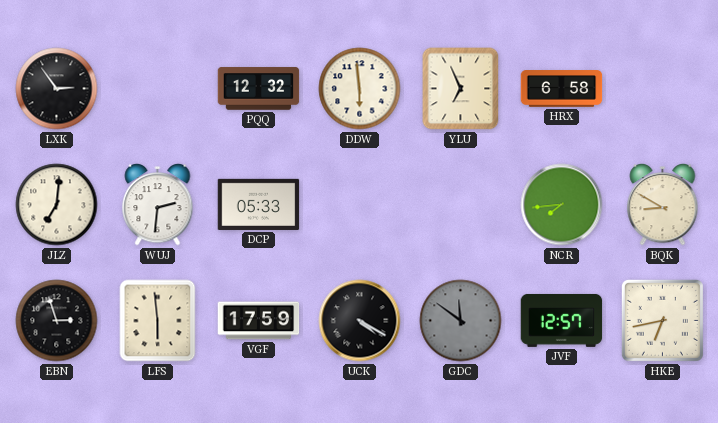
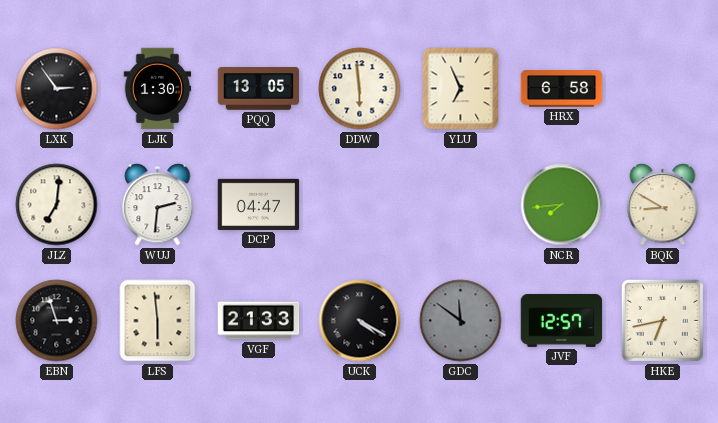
LJK: none -> 1:30 (158, 89)
PQQ: 12:32 -> 13:05 (259, 89)
DCP: 05:33 -> 04:47 (259, 204)
VGF: 17:59 -> 21:33 (259, 321)
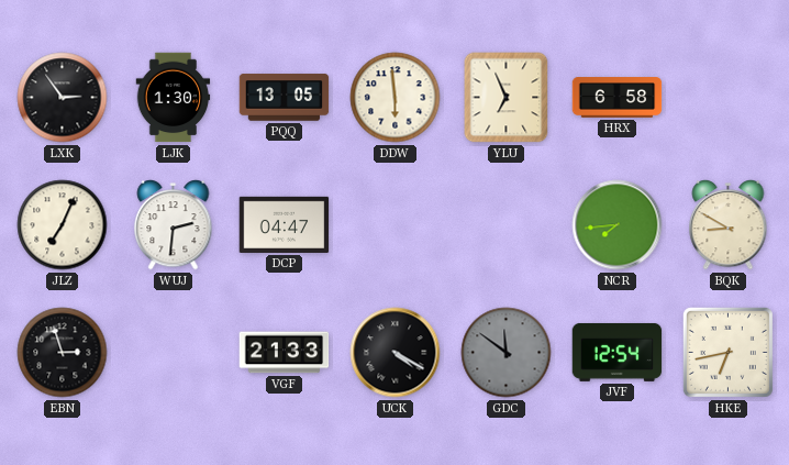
JLZ: 7:01 -> 7:04 (63, 225)
LFS: 5:59 -> none (158, 321)
JVF: 12:57 -> 12:54 (618, 352)
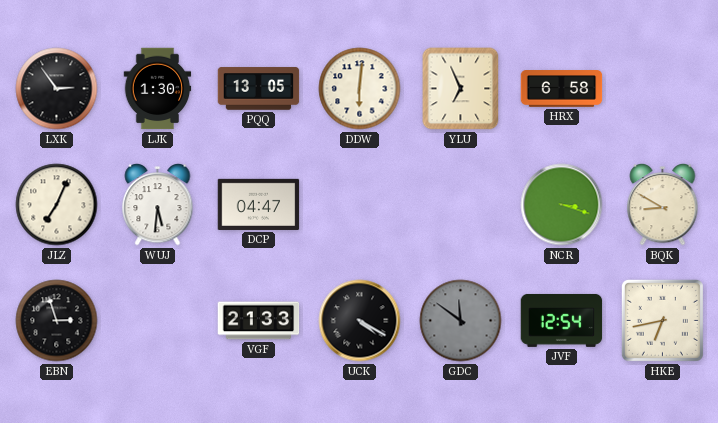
DDW: 5:59 -> 6:01 (360, 89)
WUJ: 2:31 -> 5:31 (158, 205)
NCR: 7:44 -> 3:18 (562, 205)
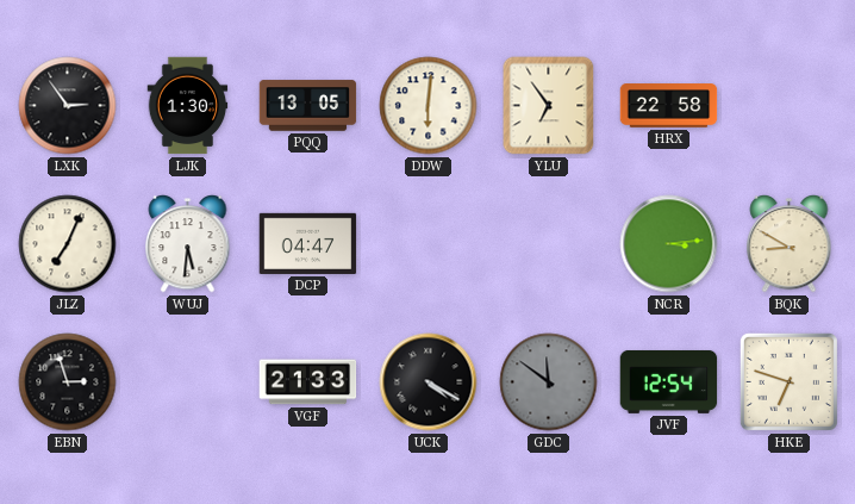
YLU: 6:56 -> 6:54 (549, 106)
HRX: 6:58 -> 22:58 (669, 106)
NCR: 3:18 -> 3:14 (669, 244)
HKE: 6:43 -> 6:48 (788, 381)
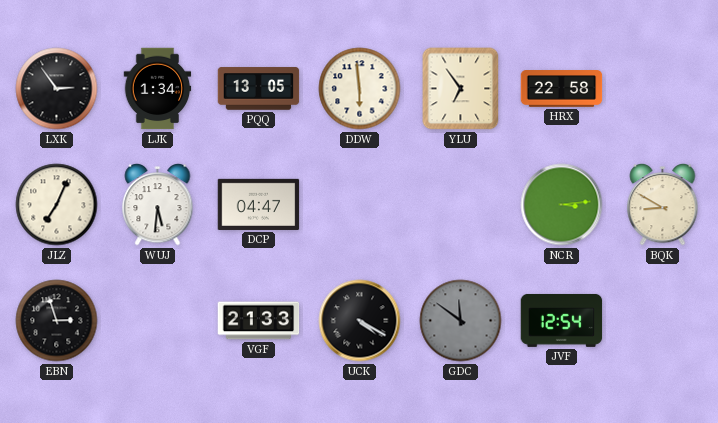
LJK: 1:30 -> 1:34 (158, 89)
DDW: 6:01 -> 5:59 (360, 89)
HKE: 6:48 -> none (788, 381)
